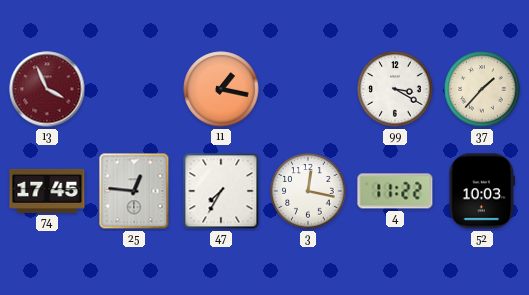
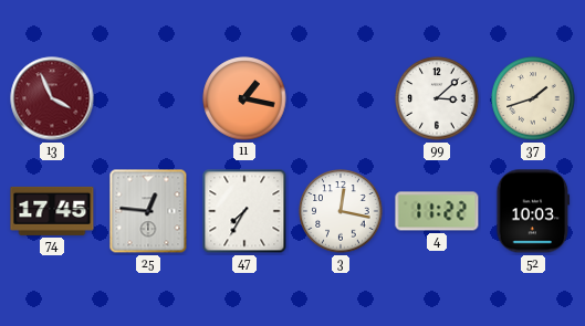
99: 3:20 -> 3:08 (437, 98)
37: 1:37 -> 1:42 (533, 98)
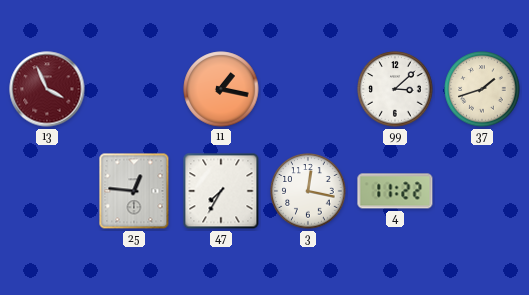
74: 17:45 -> none (52, 211)
52: 10:03 -> none (533, 211)
